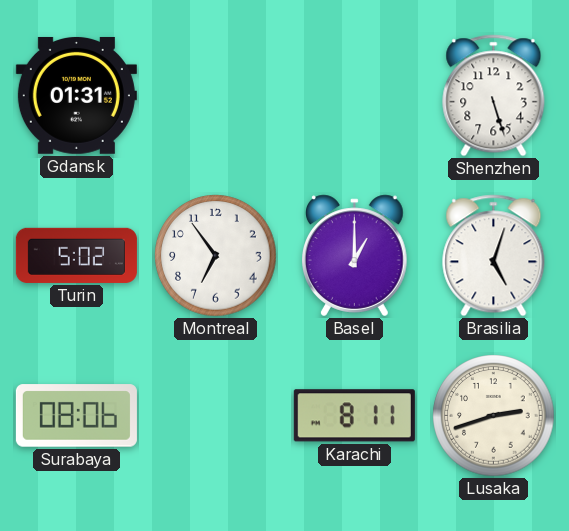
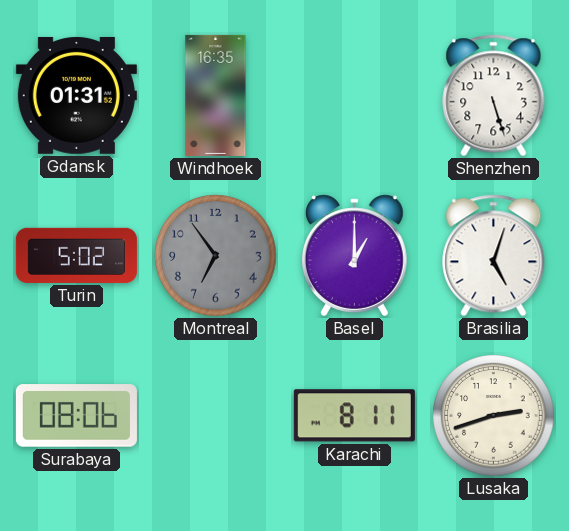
Windhoek: none -> 16:35 (216, 95)
Montreal dial: white -> grey (216, 256)
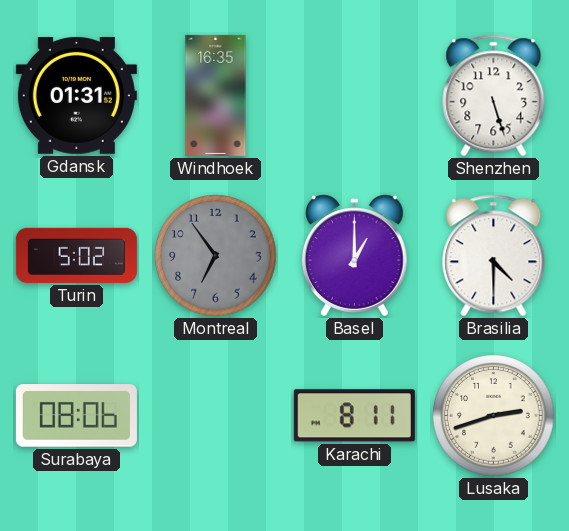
Brasilia: 5:03 -> 4:30 (494, 256)
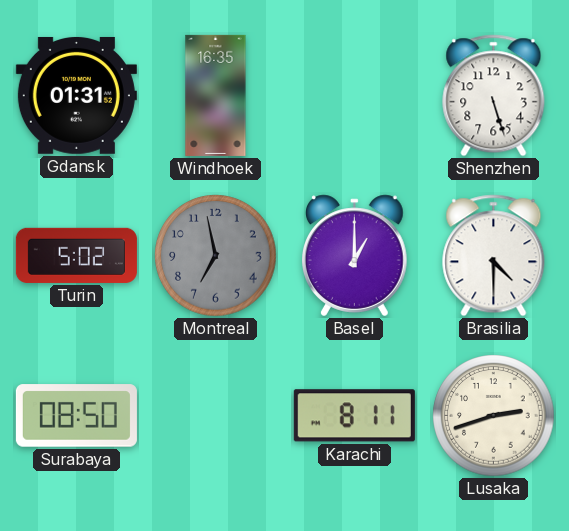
Montreal: 6:54 -> 6:58 (216, 256)
Surabaya: 08:06 -> 08:50 (76, 416)
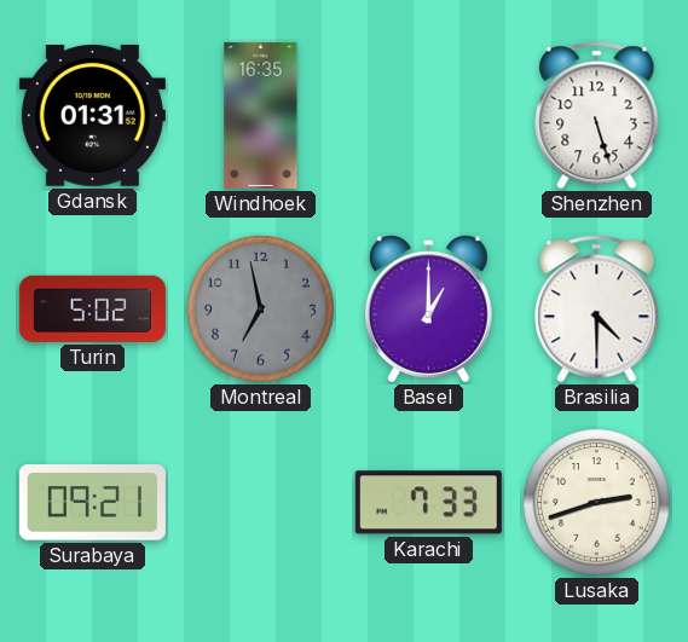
Surabaya: 08:50 -> 09:21 (92, 503)
Karachi: 8:11 -> 7:33 (428, 503)
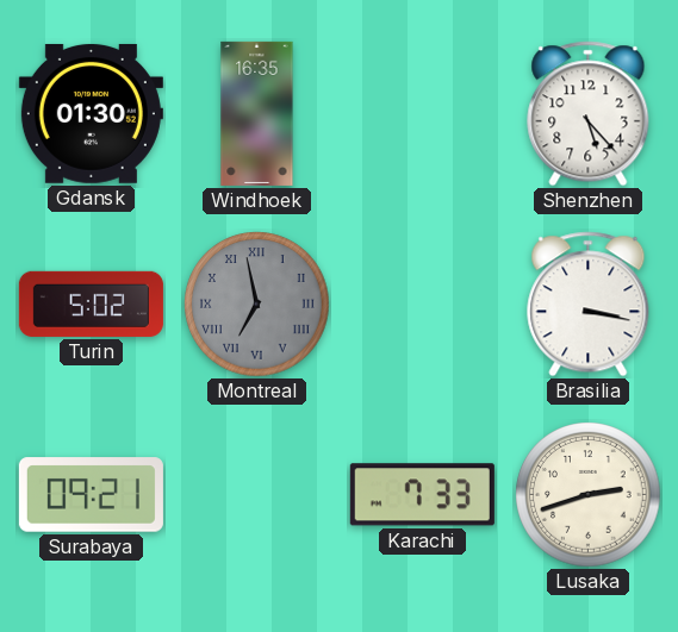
Gdansk: 01:31 -> 01:30 (91, 113)
Shenzhen: 5:27 -> 5:23 (589, 114)
Montreal numerals: Arabic -> Roman (257, 305)
Basel: 1:00 -> none (429, 310)
Brasilia: 4:30 -> 3:17 (589, 305)
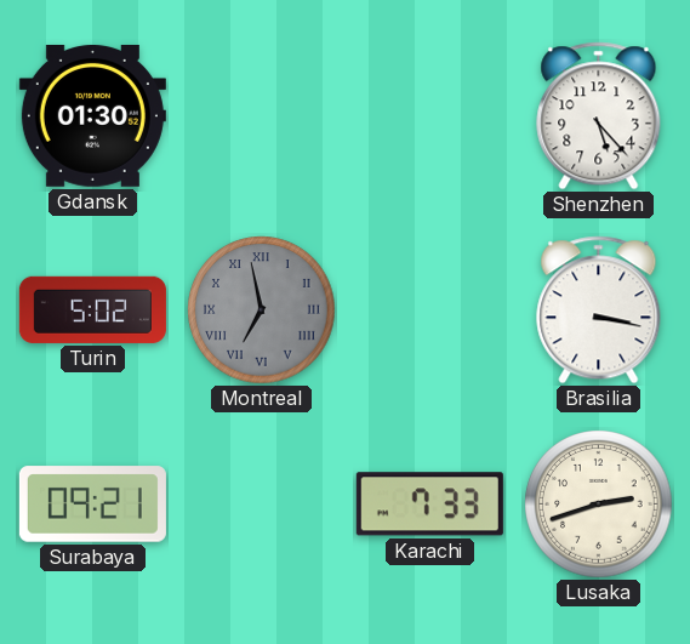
Windhoek: 16:35 -> none (257, 113)
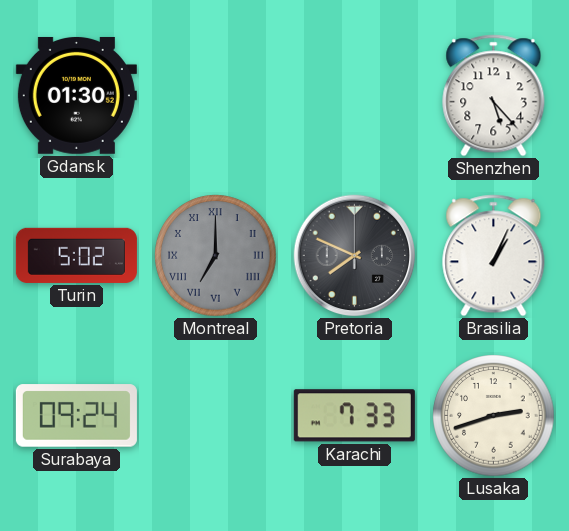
Montreal: 6:58 -> 7:00 (216, 256)
Pretoria: none -> 7:49 (355, 256)
Brasilia: 3:17 -> 1:04 (494, 256)
Surabaya: 09:21 -> 09:24 (76, 416)
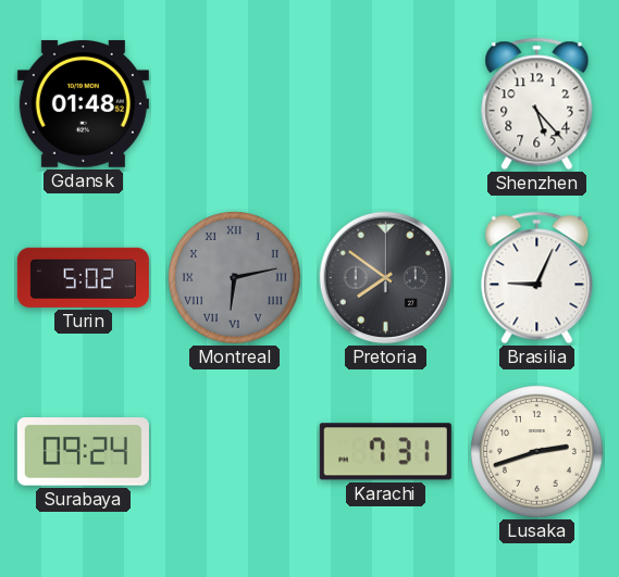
Gdansk: 01:30 -> 01:48 (83, 103)
Montreal: 7:00 -> 6:13 (235, 278)
Pretoria: 7:49 -> 7:51 (386, 278)
Brasilia: 1:04 -> 9:04 (537, 278)
Karachi: 7:33 -> 7:31 (385, 452)
